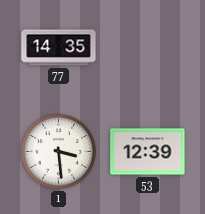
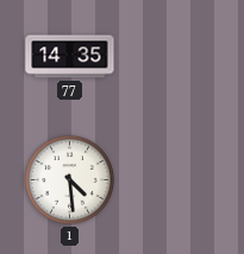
1: 3:29 -> 4:29 (69, 179)
53: 12:39 -> none (148, 152)
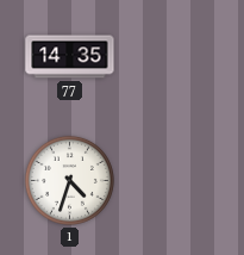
1: 4:29 -> 4:33 (69, 180)
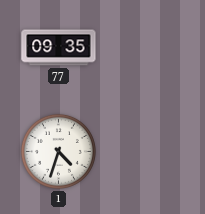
77: 14:35 -> 09:35 (59, 48)
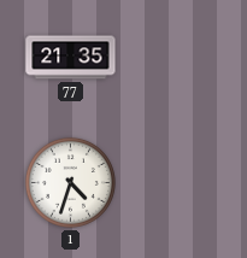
77: 09:35 -> 21:35 (71, 58)
